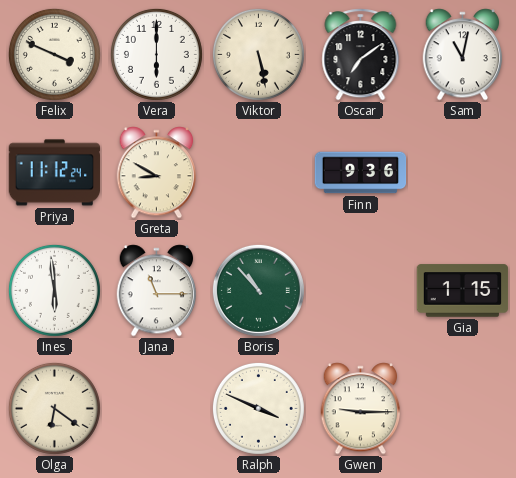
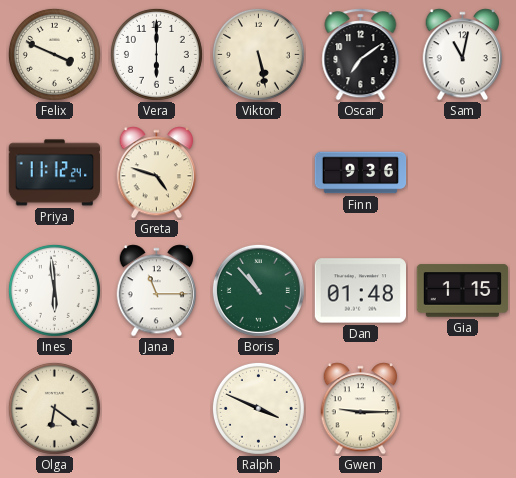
Greta: 8:50 -> 4:48 (157, 173)
Dan: none -> 01:48 (360, 291)
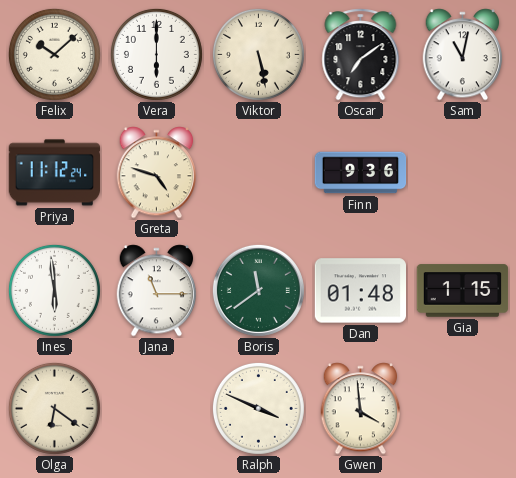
Felix: 3:49 -> 10:08 (54, 54)
Boris: 10:53 -> 11:39 (258, 290)
Gwen: 9:15 -> 3:59 (361, 409)
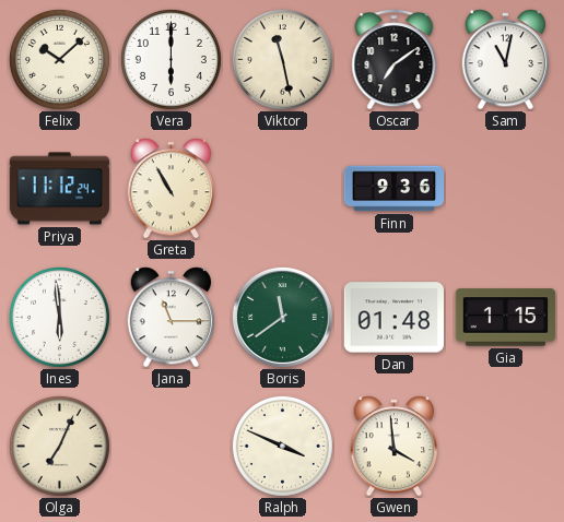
Viktor: 5:28 -> 11:28 (282, 59)
Greta: 4:48 -> 10:55 (172, 189)
Olga: 6:21 -> 7:04 (59, 446)
